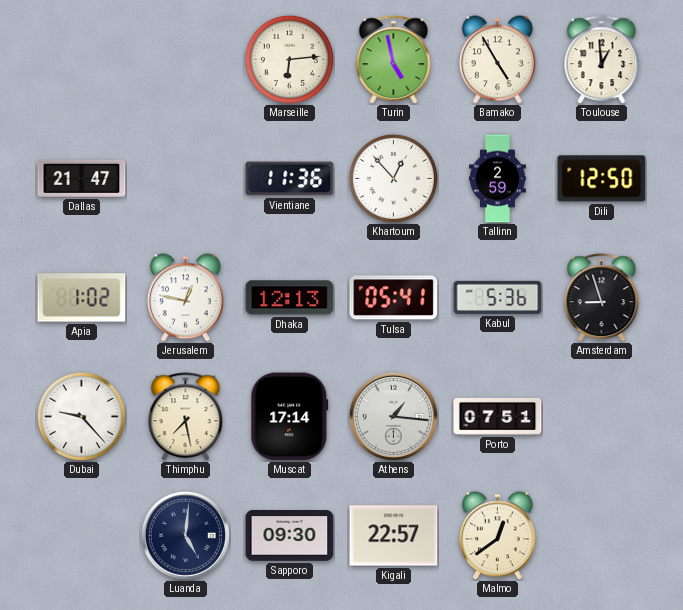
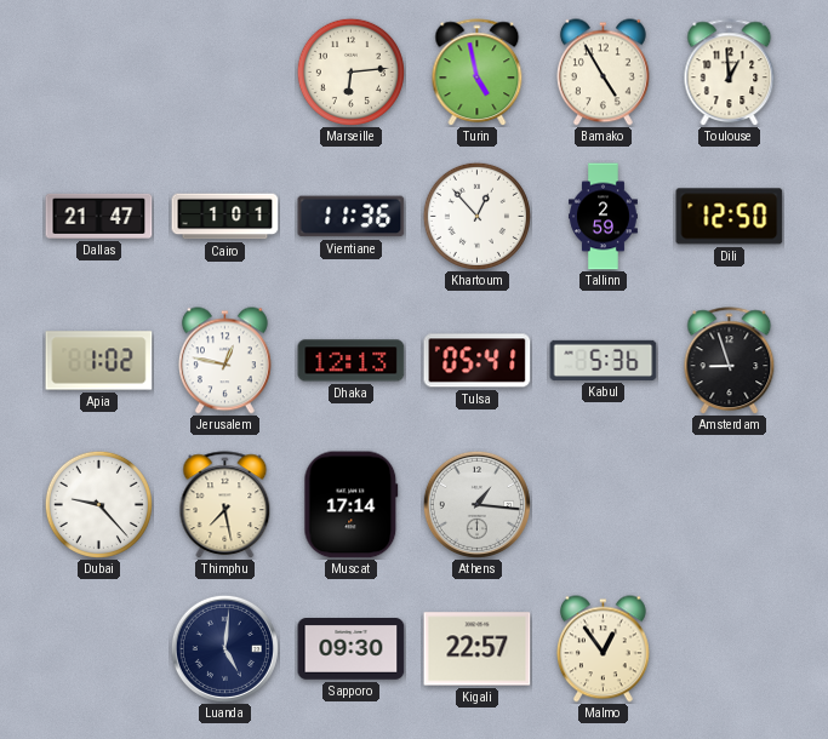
Cairo: none -> 1:01 (225, 217)
Porto: 07:51 -> none (498, 416)
Malmo: 12:39 -> 12:54 (603, 649)
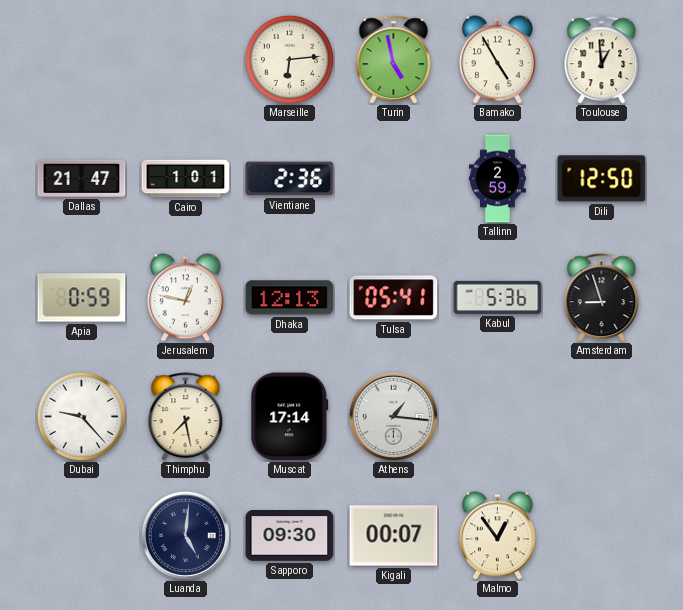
Vientiane: 11:36 -> 2:36 (290, 179)
Khartoum: 12:53 -> none (476, 216)
Apia: 1:02 -> 0:59 (82, 298)
Kigali: 22:57 -> 00:07 (394, 536)
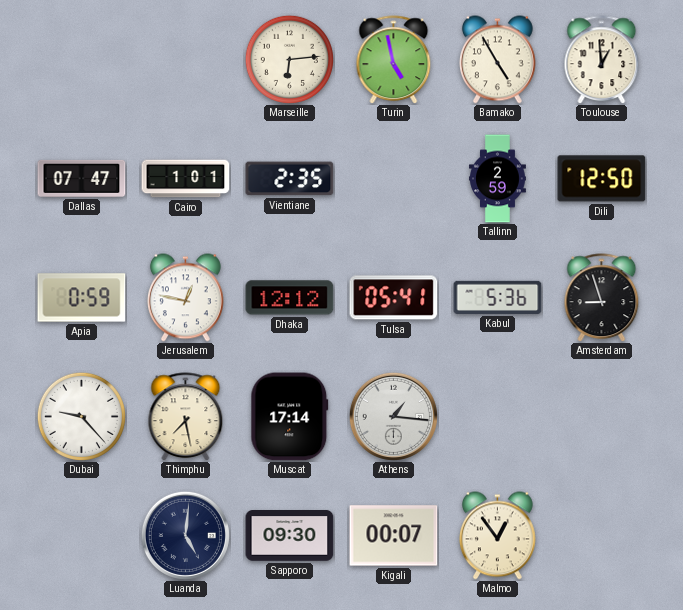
Dallas: 21:47 -> 07:47 (82, 178)
Vientiane: 2:36 -> 2:35 (290, 179)
Dhaka: 12:13 -> 12:12 (290, 298)
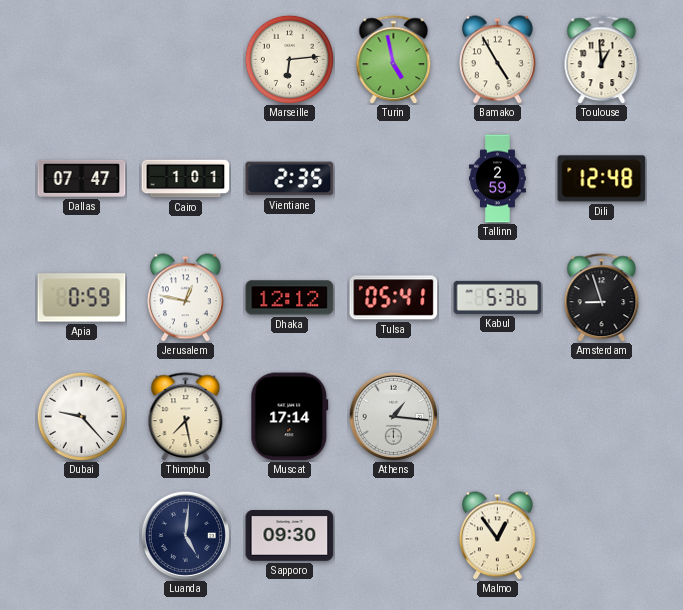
Dili: 12:50 -> 12:48 (602, 179)
Kigali: 00:07 -> none (394, 536)
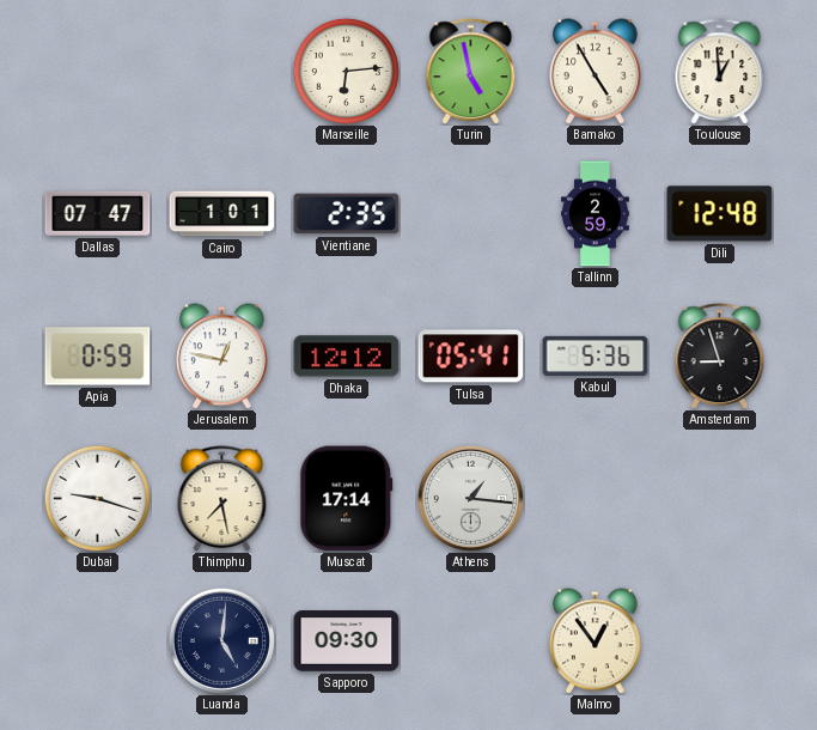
Dubai: 9:23 -> 9:18 (97, 498)
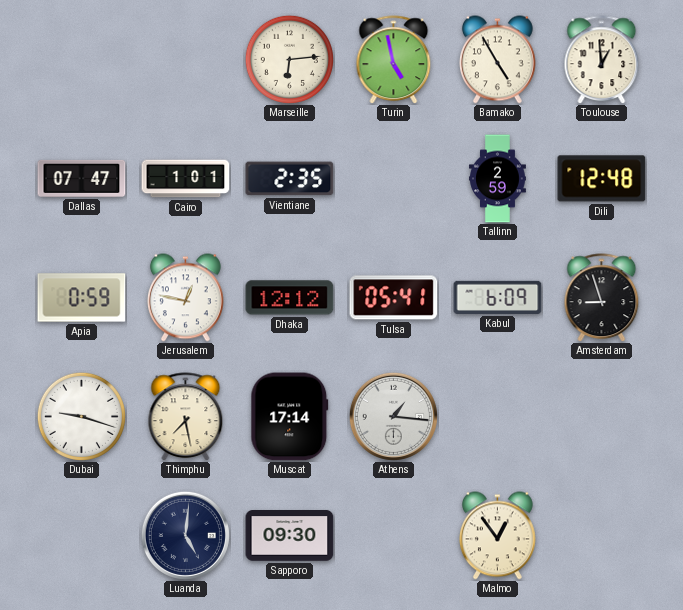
Kabul: 5:36 -> 6:09 (498, 297)
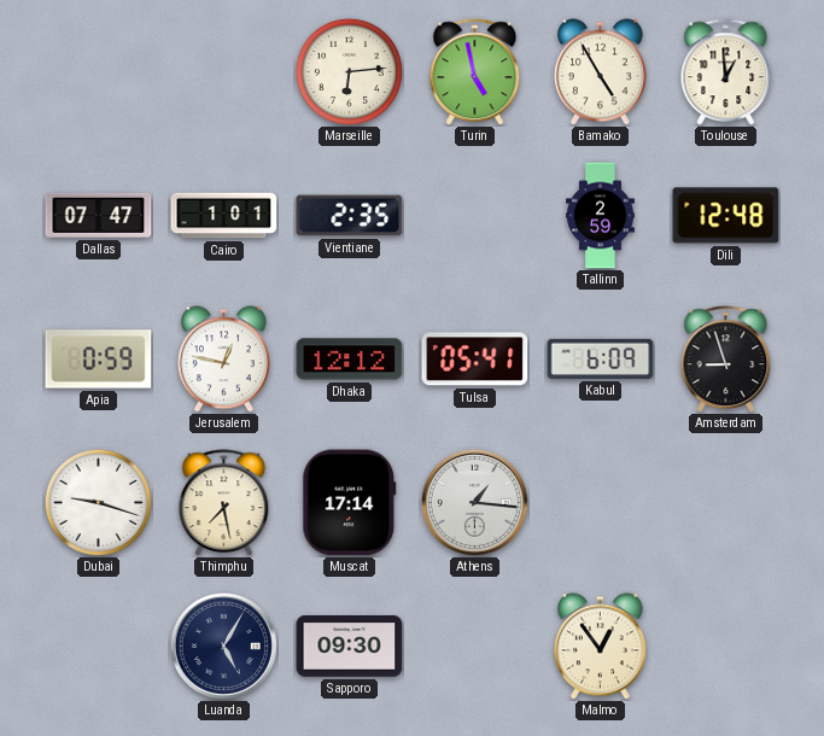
Luanda: 5:01 -> 5:05 (223, 646)
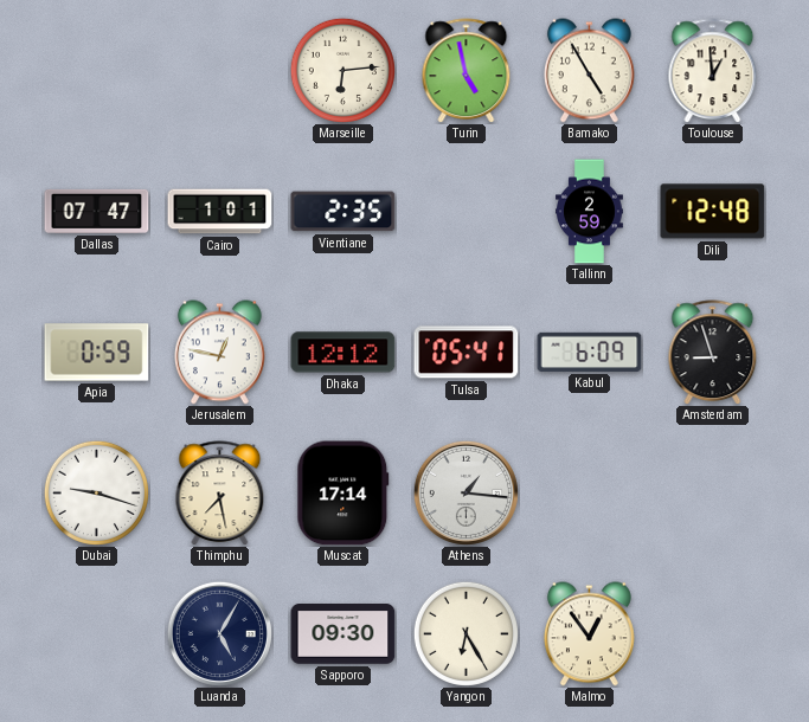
Yangon: none -> 6:25 (466, 633)
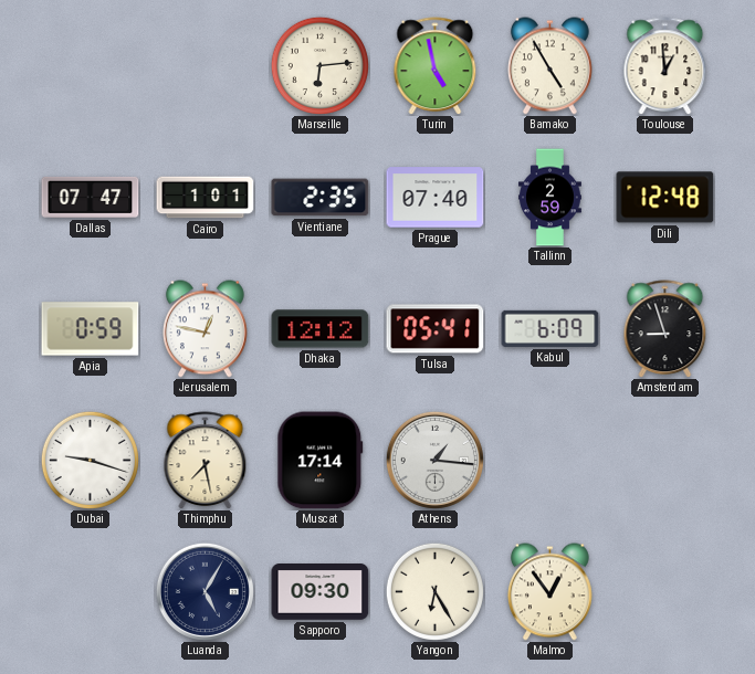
Prague: none -> 07:40 (436, 198)
